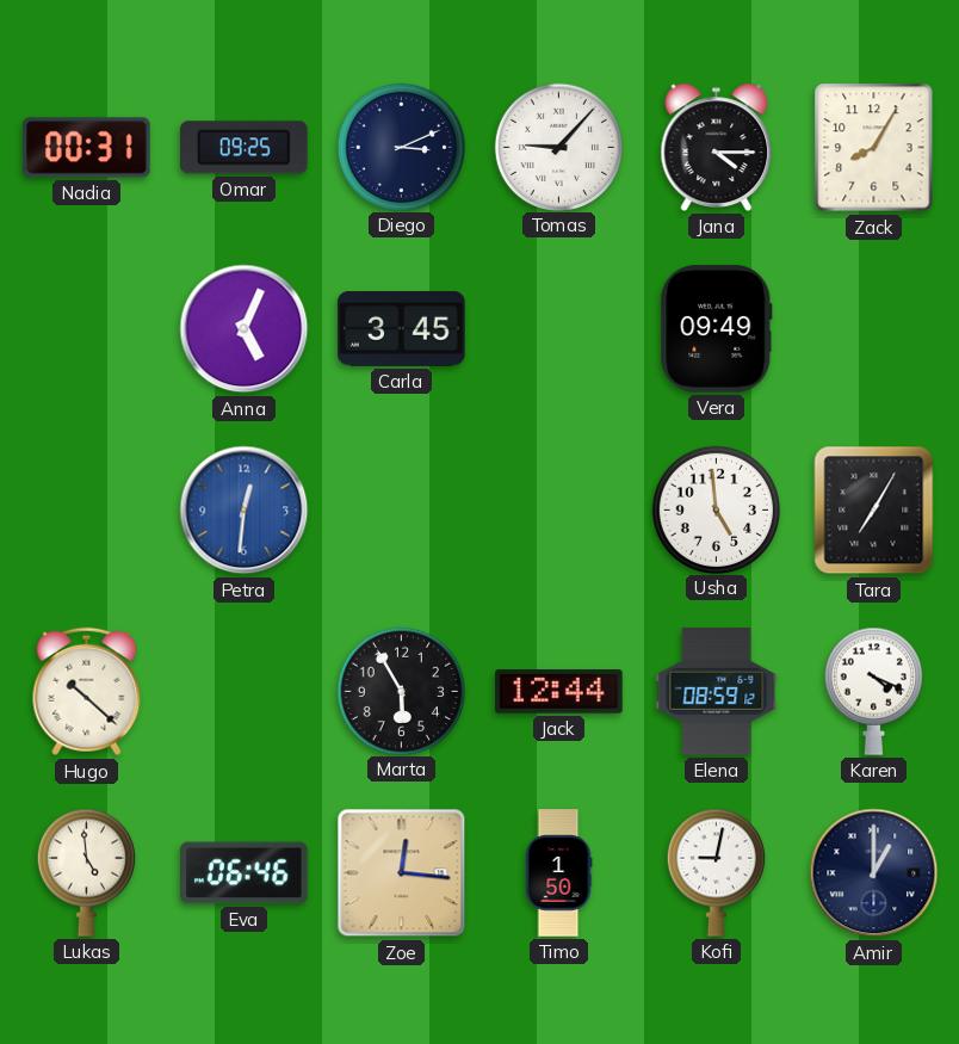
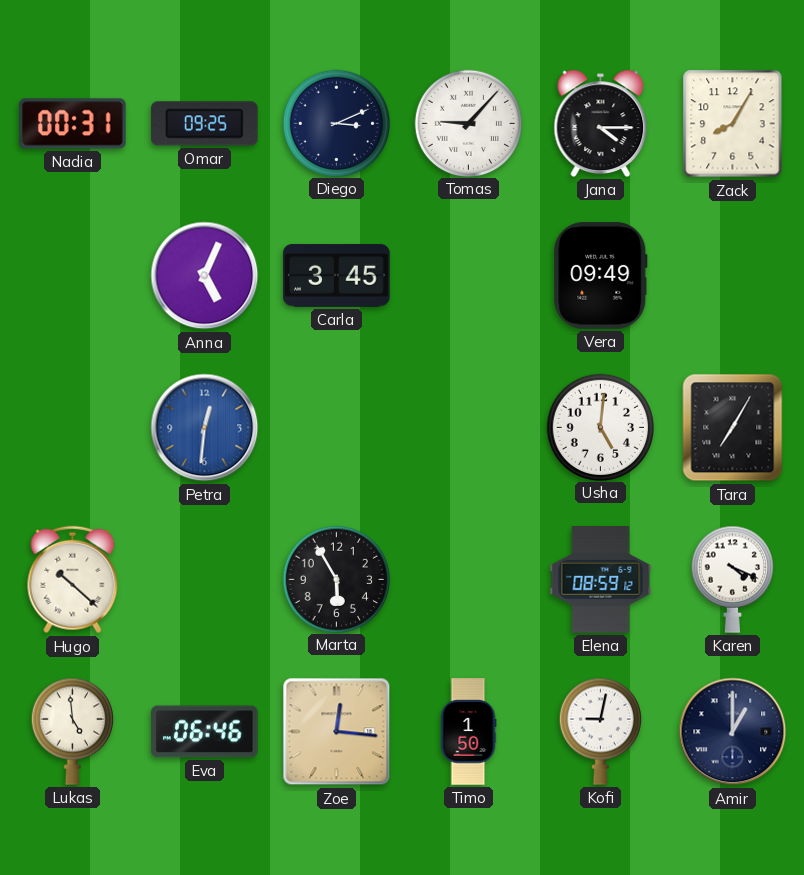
Usha: 4:59 -> 5:01 (600, 427)
Jack: 12:44 -> none (559, 692)
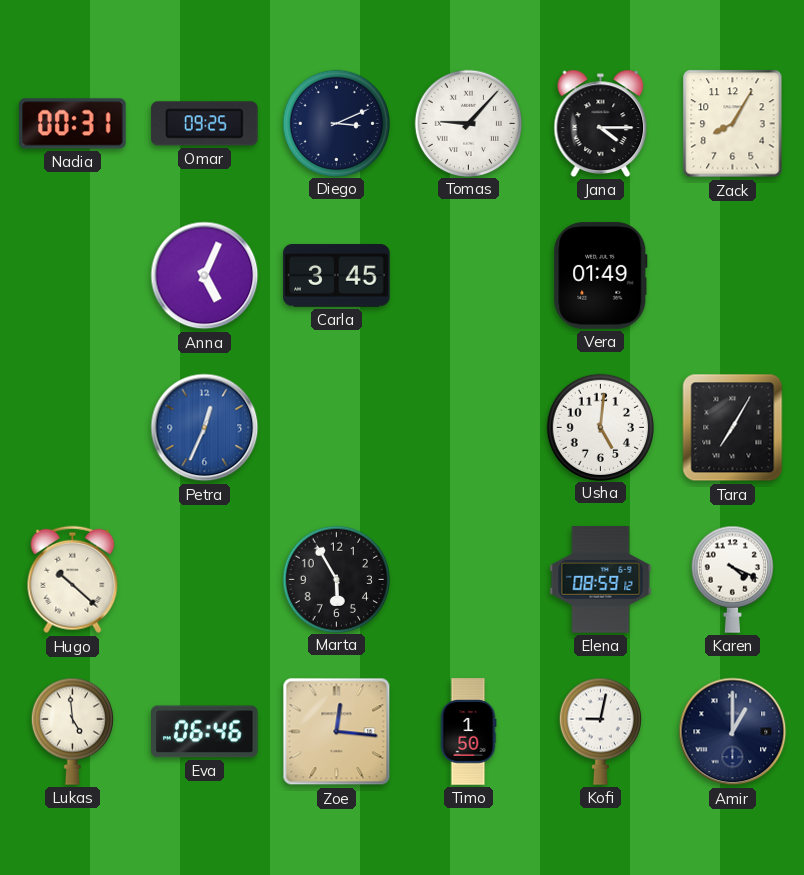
Vera: 09:49 -> 01:49 (601, 276)
Petra: 12:31 -> 12:34 (205, 428)
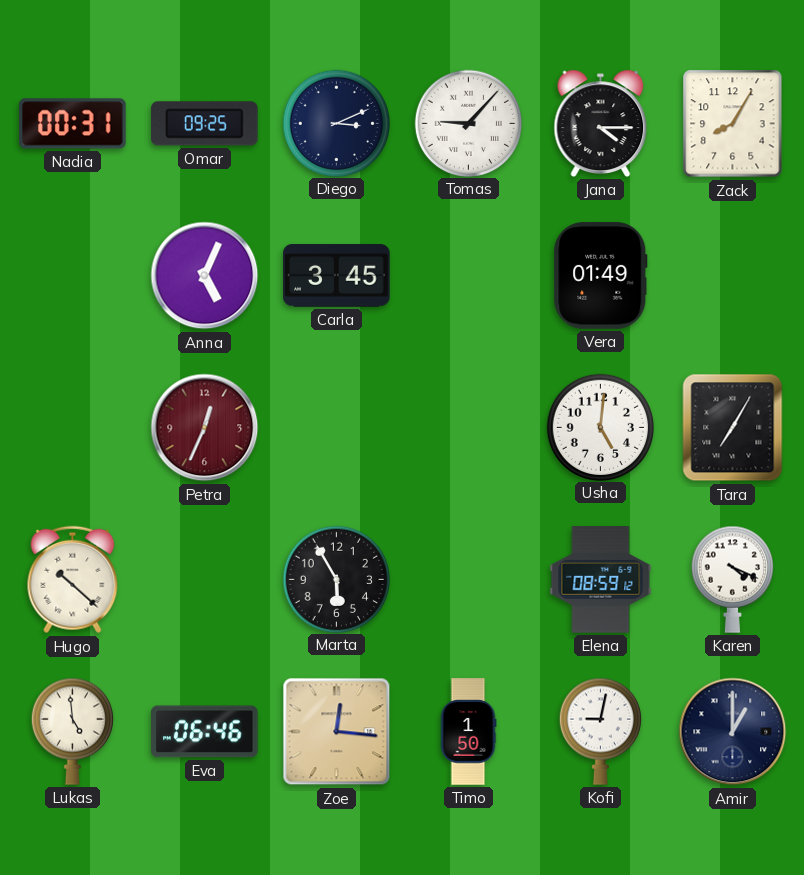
Petra dial: blue -> burgundy (205, 428)
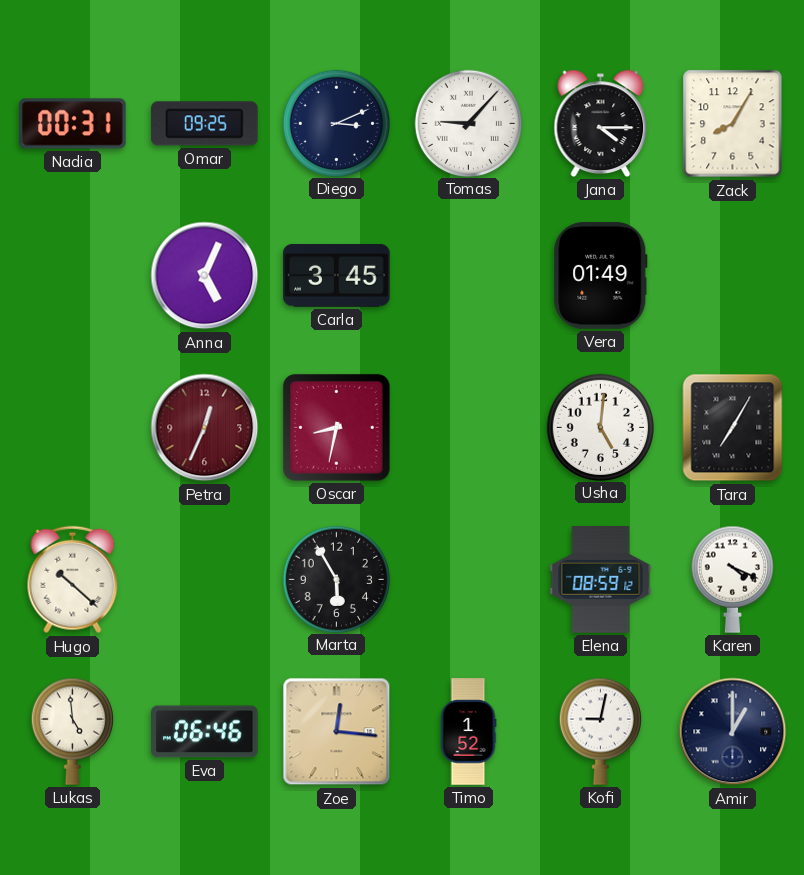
Oscar: none -> 8:32 (336, 427)
Timo: 1:50 -> 1:52 (468, 732)
